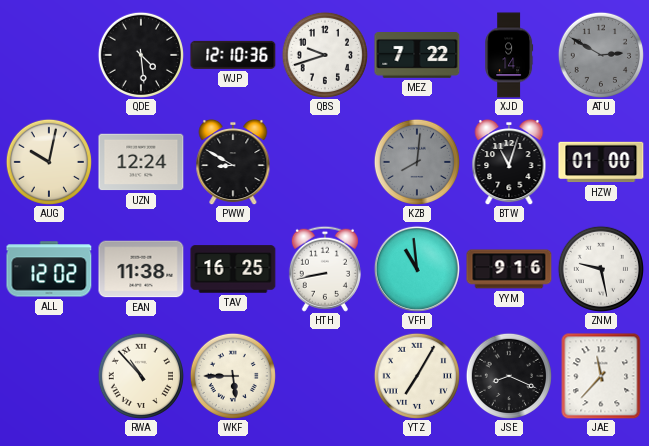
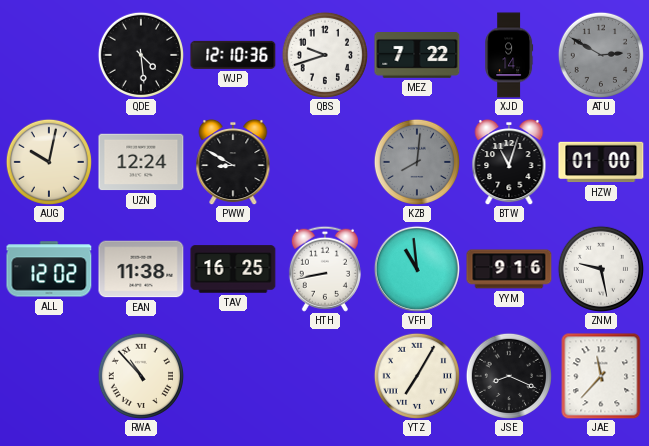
WKF: 5:45 -> none (232, 375)
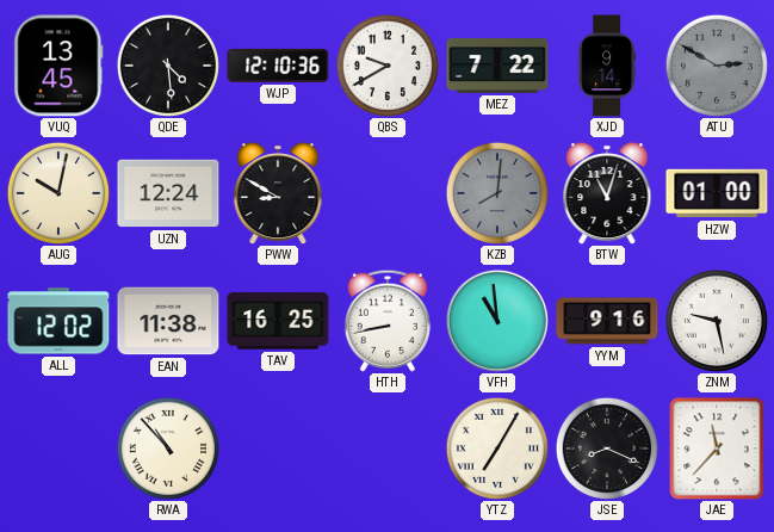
VUQ: none -> 13:45 (58, 66)
QBS: 9:42 -> 9:40 (386, 64)
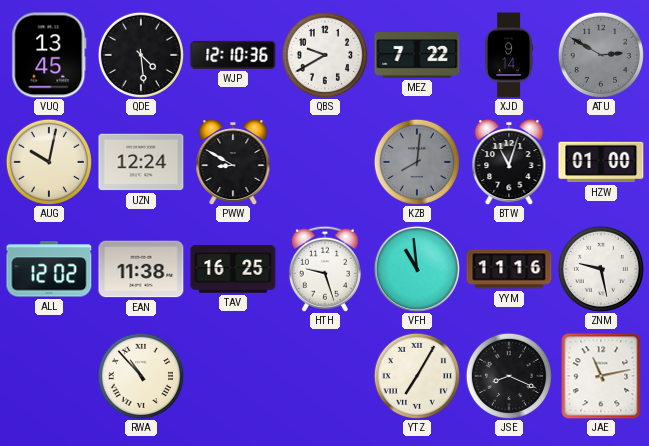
HTH: 8:43 -> 9:27 (325, 269)
YYM: 9:16 -> 11:16 (509, 269)
JAE: 11:37 -> 11:13 (601, 376)
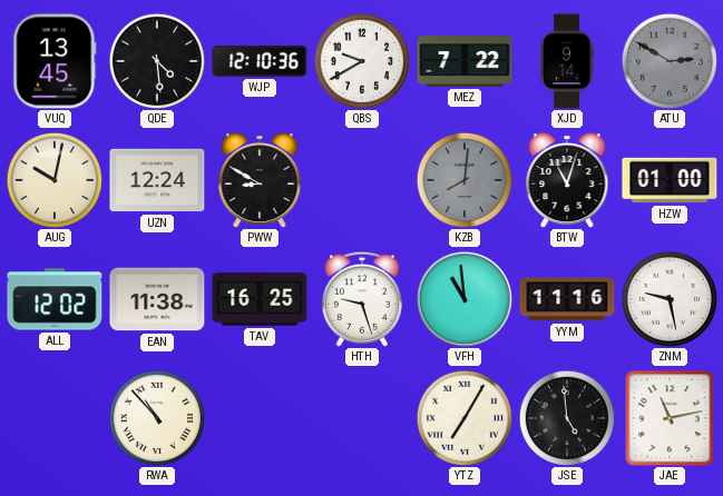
JSE: 8:19 -> 4:59 (566, 417)
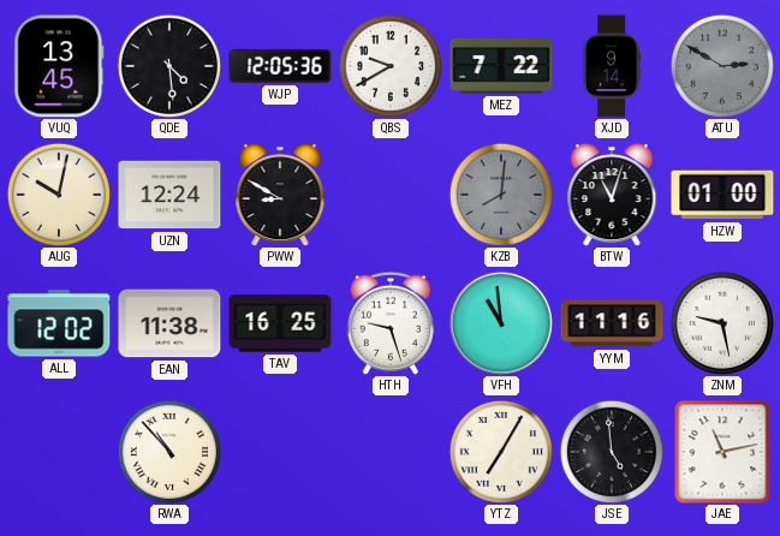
WJP: 12:10 -> 12:05 (280, 66)
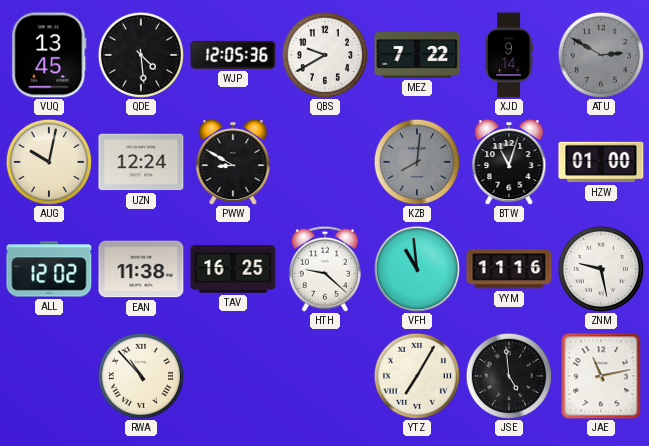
HTH: 9:27 -> 9:22 (325, 269)
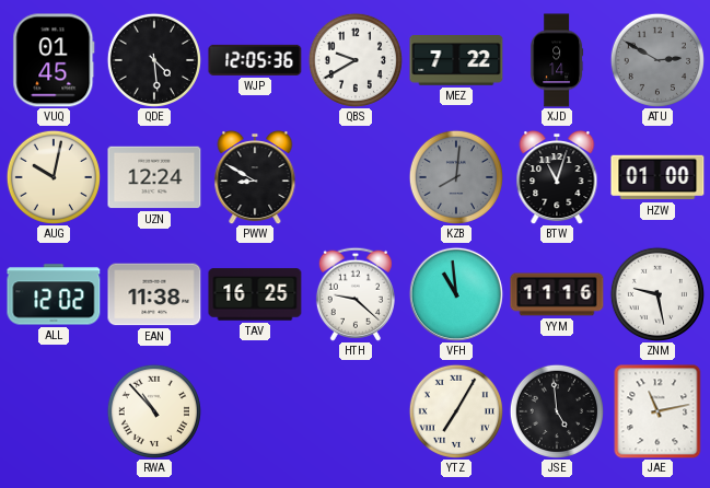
VUQ: 13:45 -> 01:45 (54, 60)
